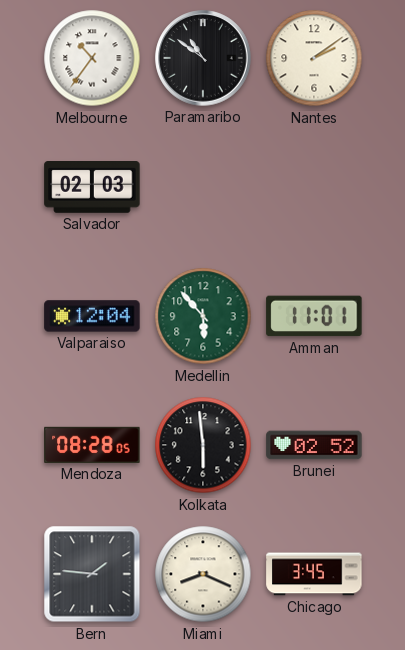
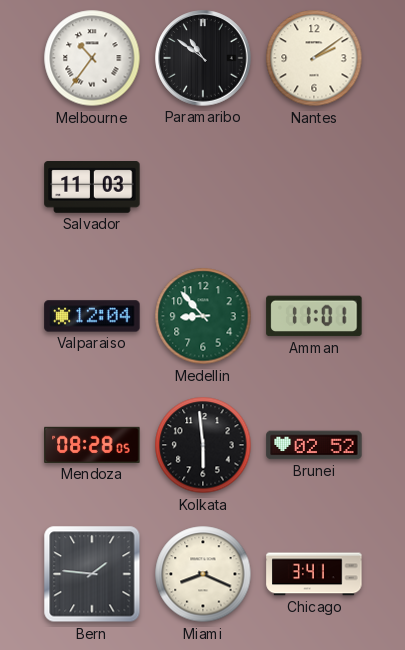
Salvador: 02:03 -> 11:03 (92, 188)
Medellin: 5:53 -> 8:53 (203, 316)
Chicago: 3:45 -> 3:41 (314, 574)
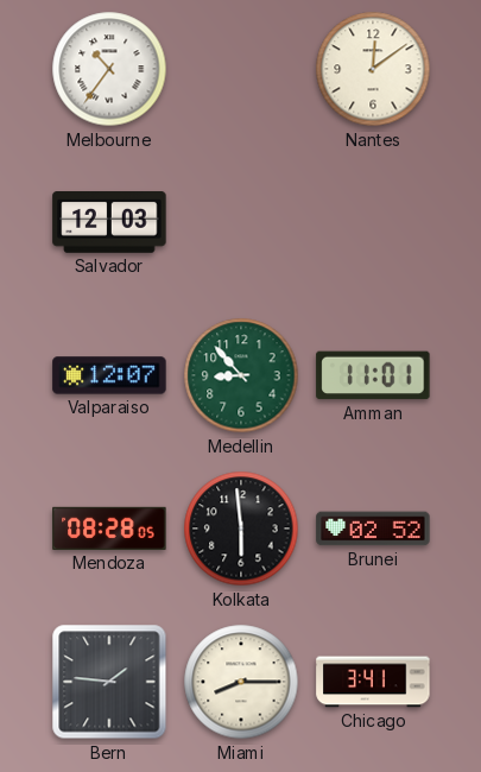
Paramaribo: 10:51 -> none (203, 58)
Nantes: 2:09 -> 12:09 (373, 69)
Salvador: 11:03 -> 12:03 (109, 223)
Valparaiso: 12:04 -> 12:07 (109, 375)
Miami: 8:19 -> 8:15 (241, 682)
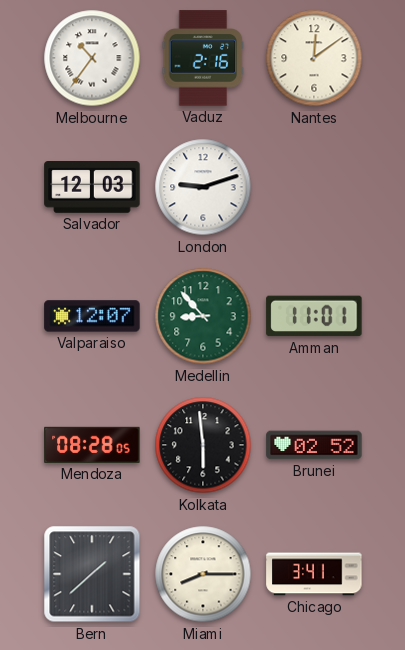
Vaduz: none -> 2:16 (203, 58)
London: none -> 9:12 (203, 187)
Bern: 1:46 -> 1:38 (92, 574)
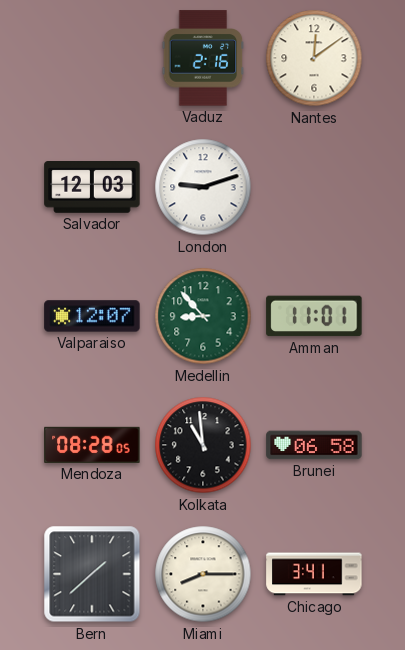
Melbourne: 10:36 -> none (92, 58)
Kolkata: 5:59 -> 10:59 (203, 445)
Brunei: 02:52 -> 06:58 (314, 445)
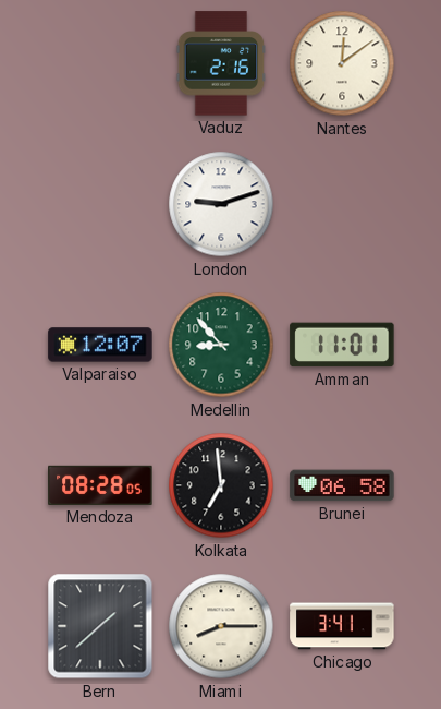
Salvador: 12:03 -> none (92, 188)
Kolkata: 10:59 -> 6:59 (221, 485)
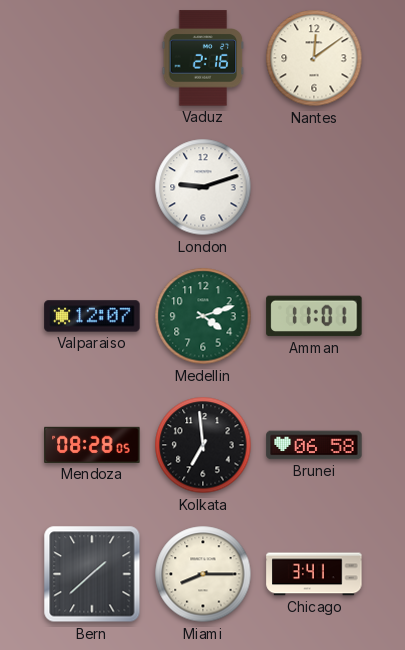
Medellin: 8:53 -> 4:12 (203, 316)
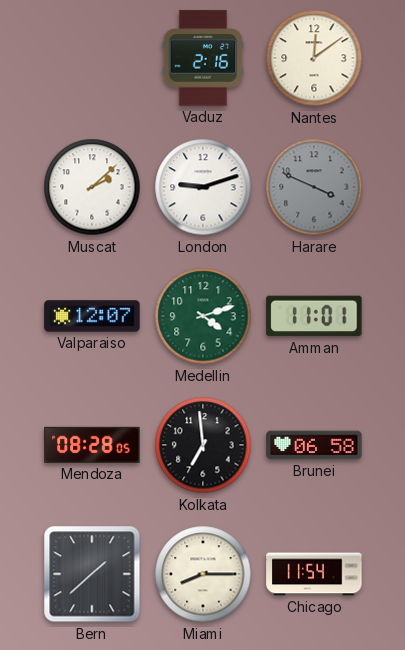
Muscat: none -> 2:08 (92, 187)
Harare: none -> 3:49 (314, 187)
Chicago: 3:41 -> 11:54 (314, 574)
